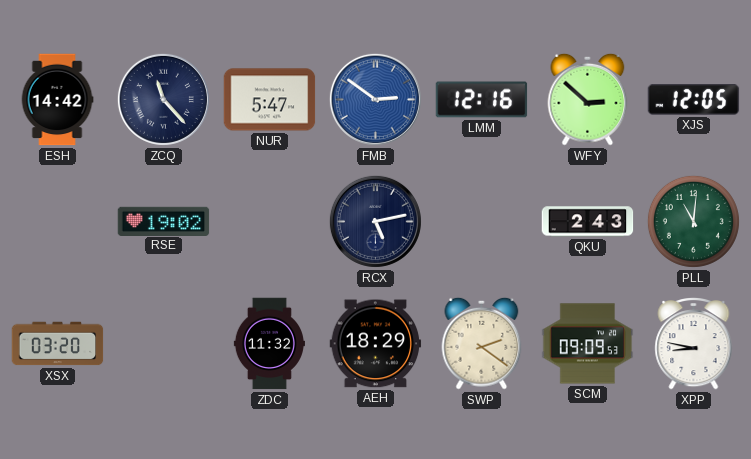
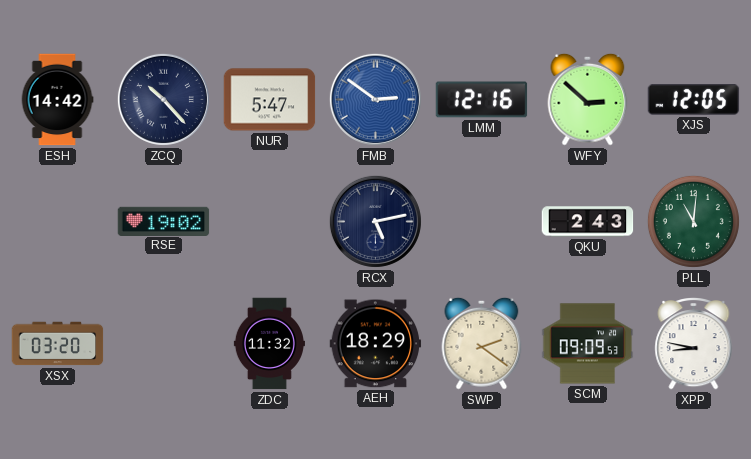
ZCQ: 11:23 -> 10:23 (163, 99)
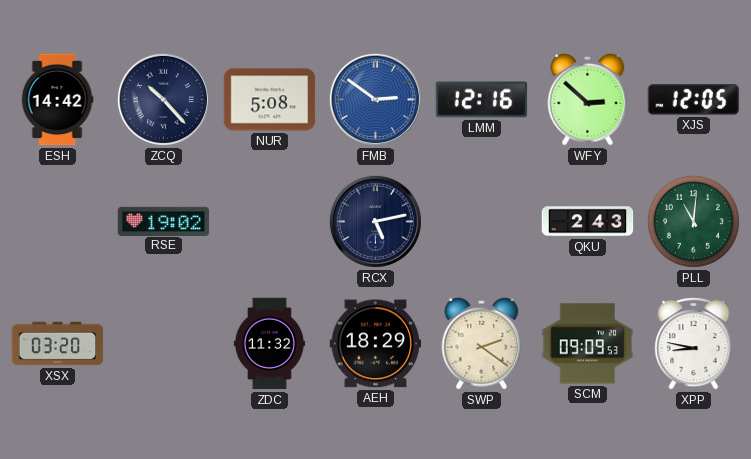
NUR: 5:47 -> 5:08 (270, 100)
